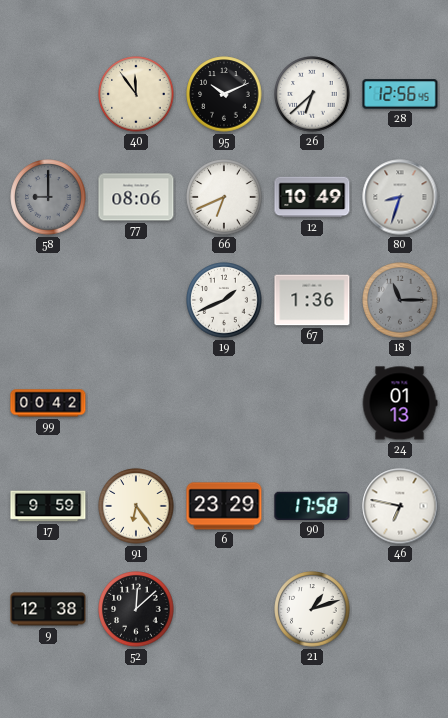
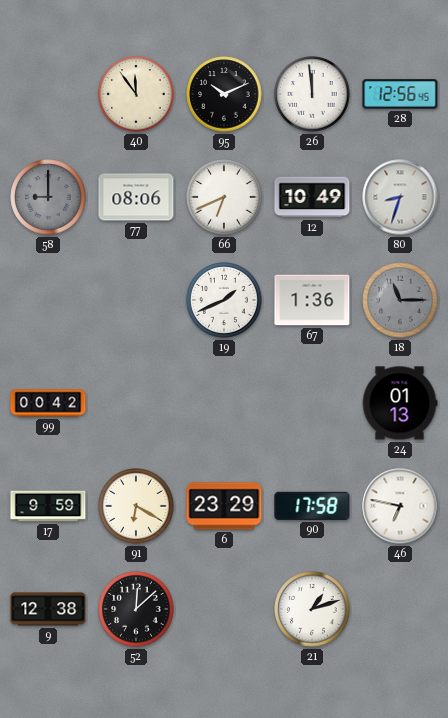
26: 6:38 -> 11:59 (312, 94)
91: 6:24 -> 6:20 (136, 506)
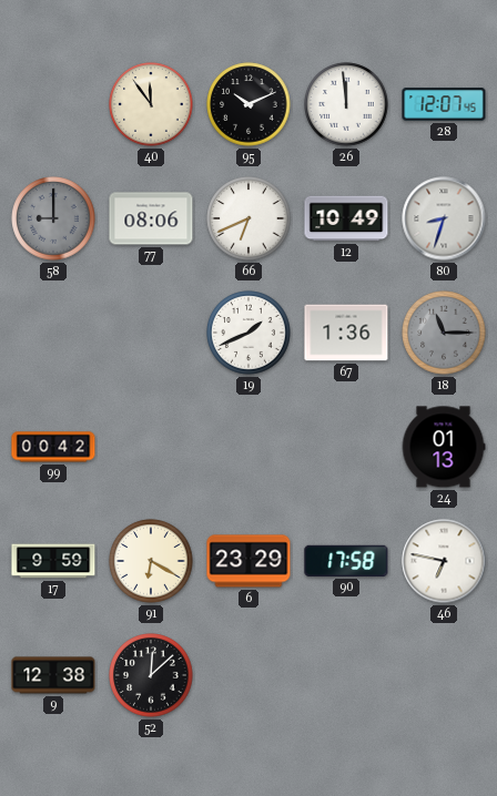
28: 12:56 -> 12:07 (444, 104)
21: 1:12 -> none (312, 609)
